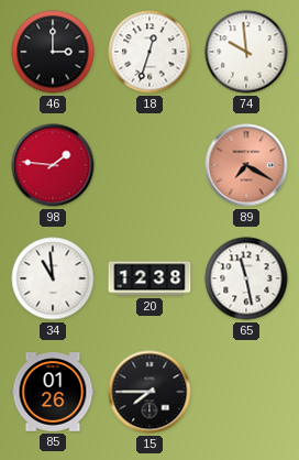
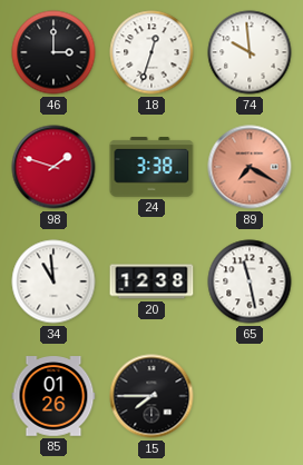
98: 1:46 -> 1:48 (53, 167)
24: none -> 3:38 (151, 167)
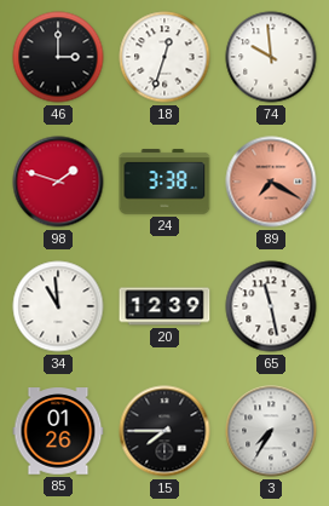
20: 12:38 -> 12:39 (164, 306)
3: none -> 7:35 (271, 431)
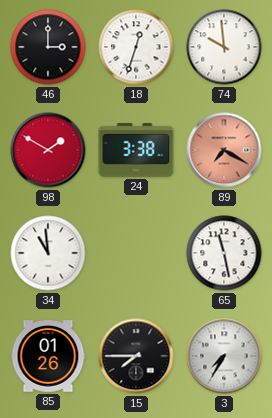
98: 1:48 -> 1:50 (48, 150)
20: 12:39 -> none (164, 306)
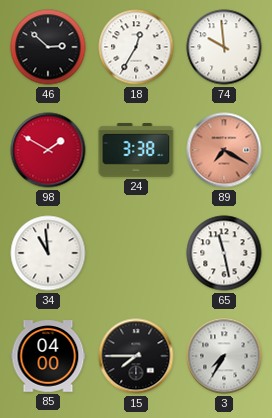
46: 3:00 -> 2:52 (48, 47)
18: 12:33 -> 12:35 (136, 47)
85: 01:26 -> 04:00 (48, 356)
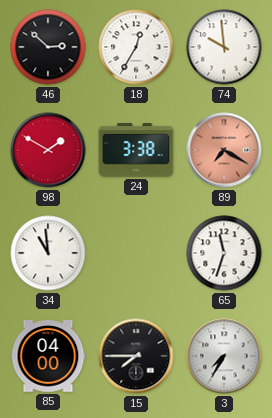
65: 11:28 -> 11:33 (224, 253)
